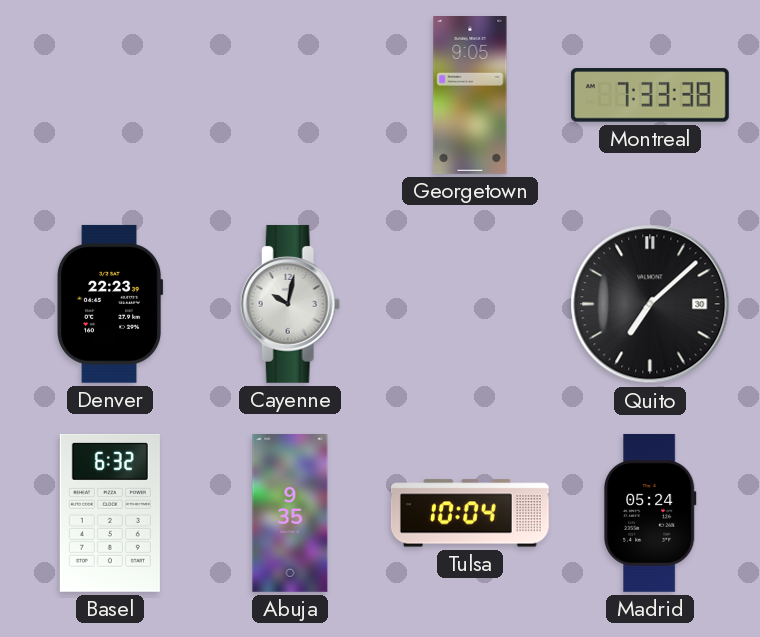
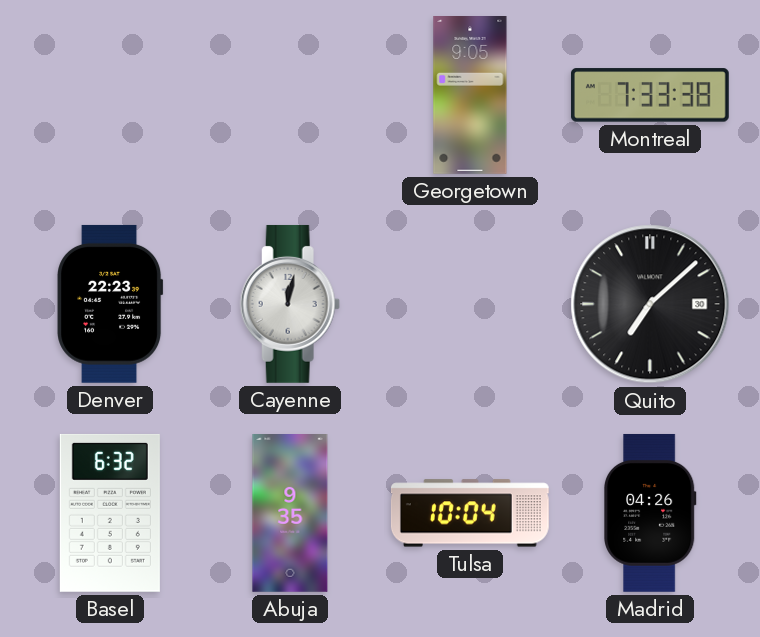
Cayenne: 10:02 -> 12:02 (290, 304)
Madrid: 05:24 -> 04:26 (651, 513)
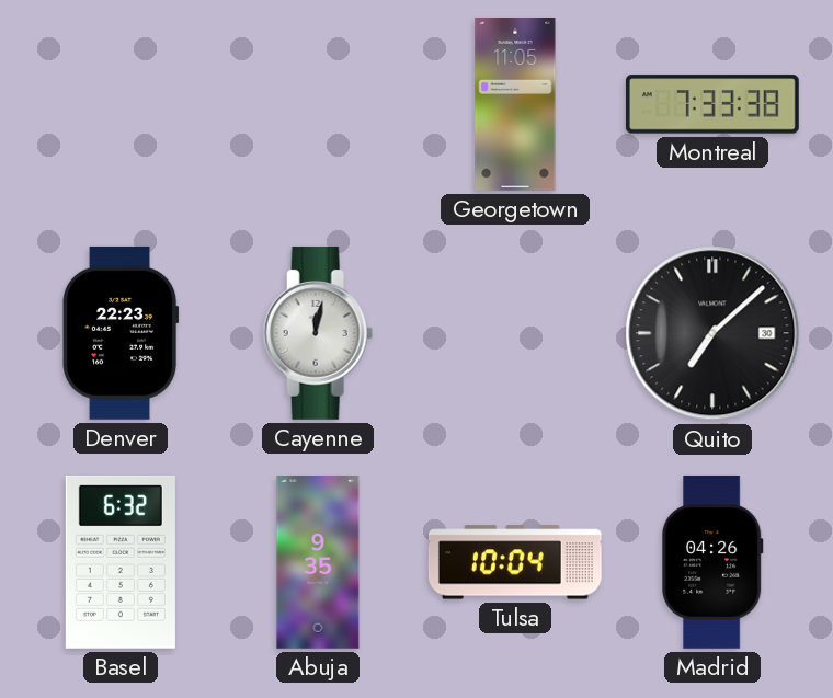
Georgetown: 9:05 -> 11:05 (515, 105)
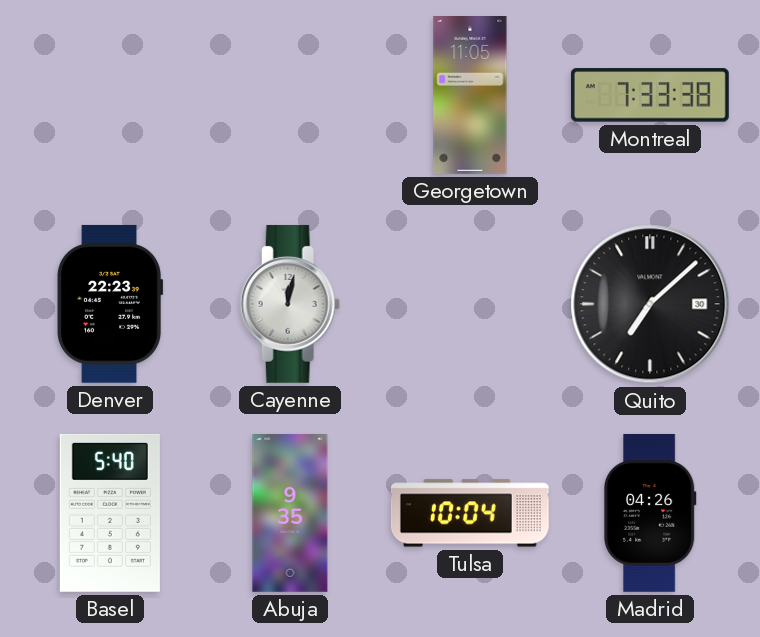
Basel: 6:32 -> 5:40 (110, 513)
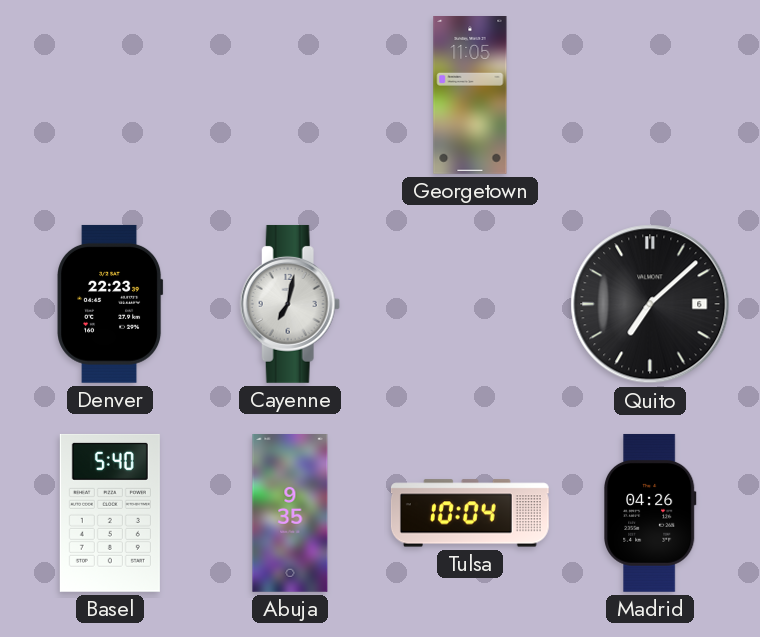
Montreal: 7:33 -> none (650, 95)
Cayenne: 12:02 -> 7:02 (290, 304)
Quito date: 30 -> 6 (650, 304)
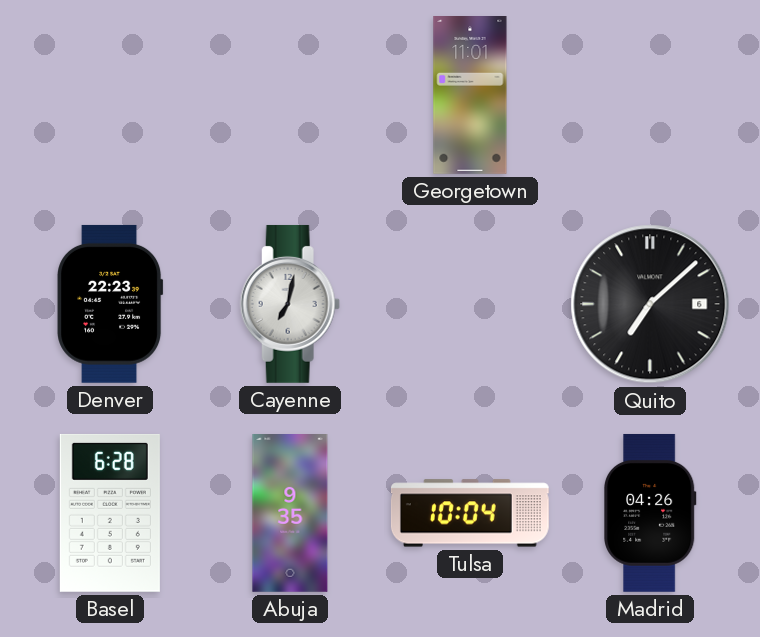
Georgetown: 11:05 -> 11:01 (470, 96)
Basel: 5:40 -> 6:28 (110, 513)
